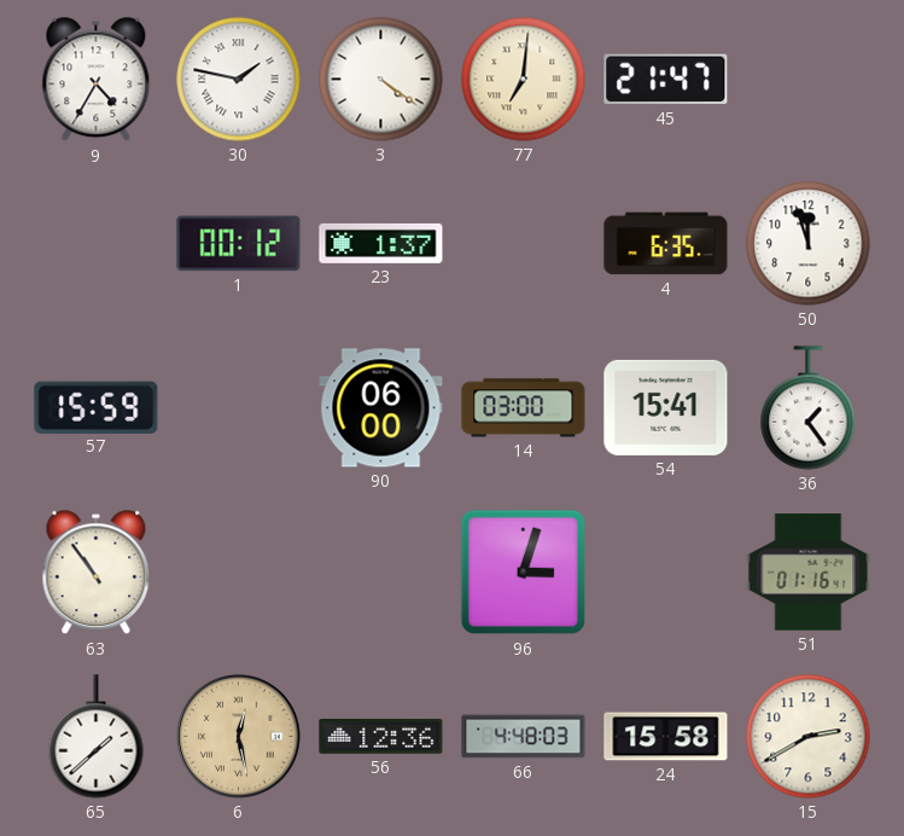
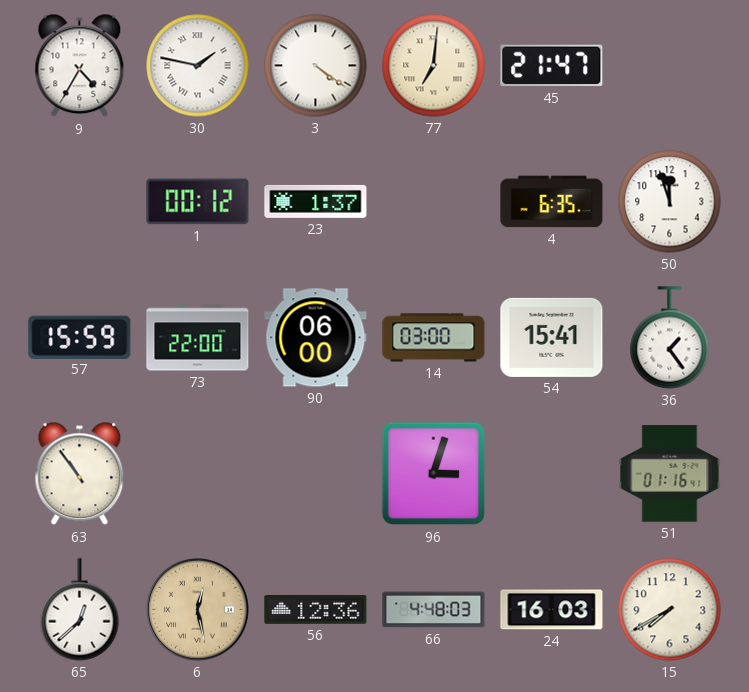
73: none -> 22:00 (198, 338)
65: 1:38 -> 12:38 (80, 610)
24: 15:58 -> 16:03 (552, 610)
15: 2:40 -> 7:40 (670, 610)
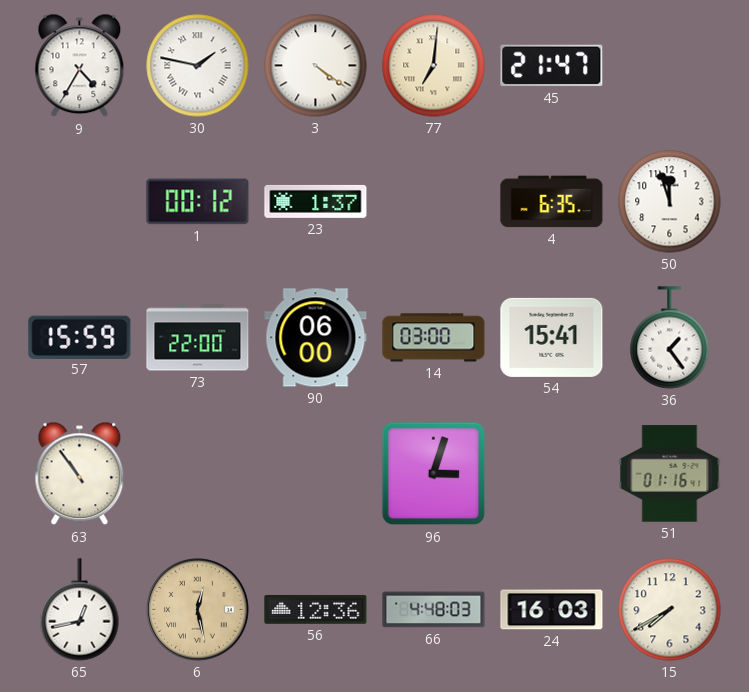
65: 12:38 -> 12:43 (80, 610)
